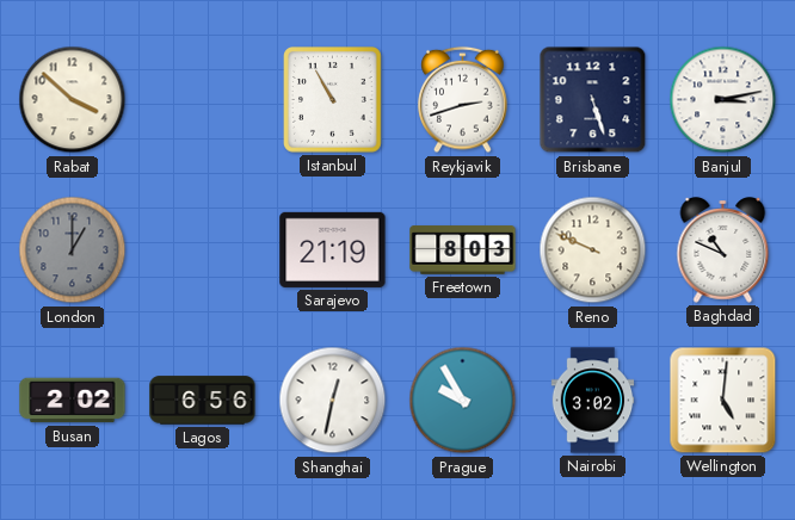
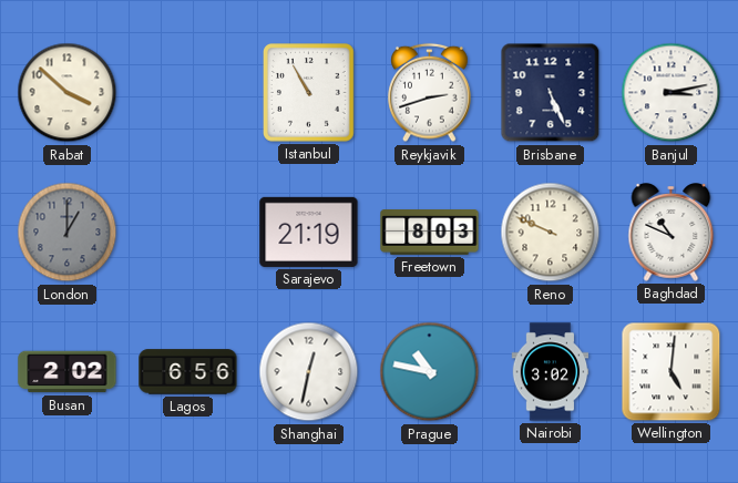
Brisbane: 5:27 -> 5:26 (551, 93)
Prague: 9:55 -> 10:47 (430, 372)
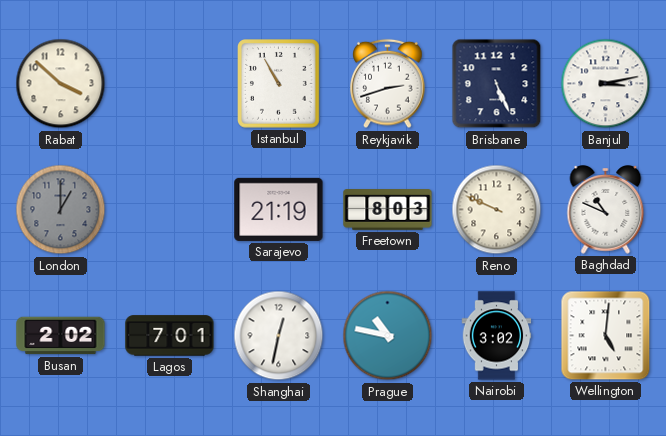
Lagos: 6:56 -> 7:01 (170, 336)
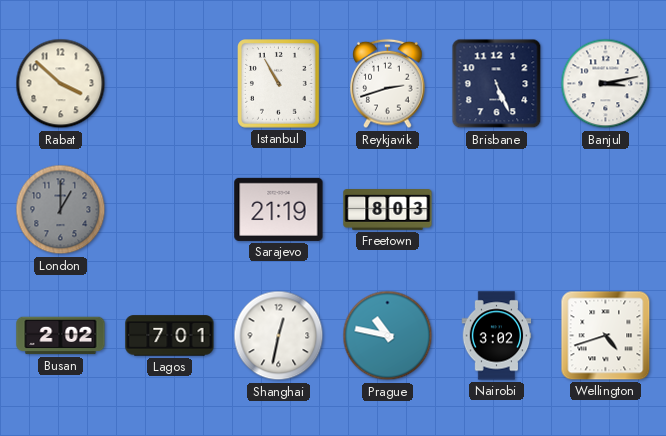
Reno: 9:49 -> none (497, 210)
Baghdad: 10:49 -> none (606, 210)
Wellington: 5:01 -> 4:42 (606, 336)
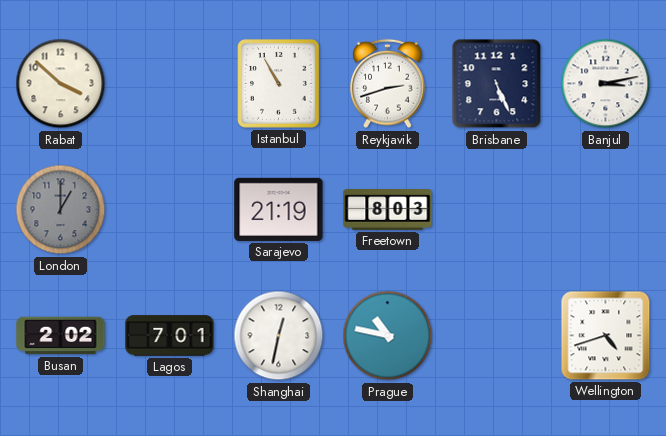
Nairobi: 3:02 -> none (497, 336)
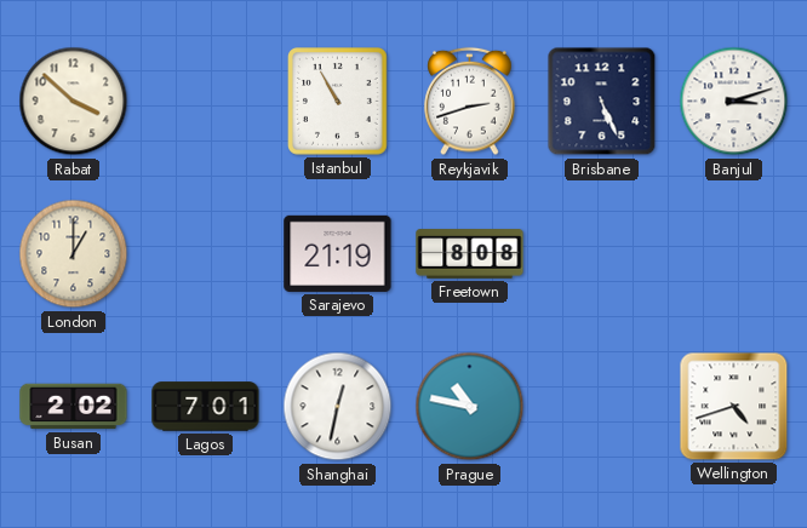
Banjul: 3:13 -> 3:12 (734, 102)
London dial: grey -> cream (74, 254)
Freetown: 8:03 -> 8:08 (470, 254)
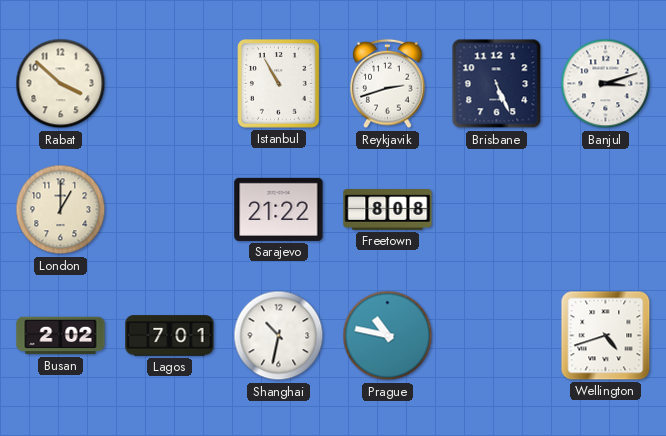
Sarajevo: 21:19 -> 21:22 (279, 209)
Shanghai: 12:32 -> 10:32 (279, 336)
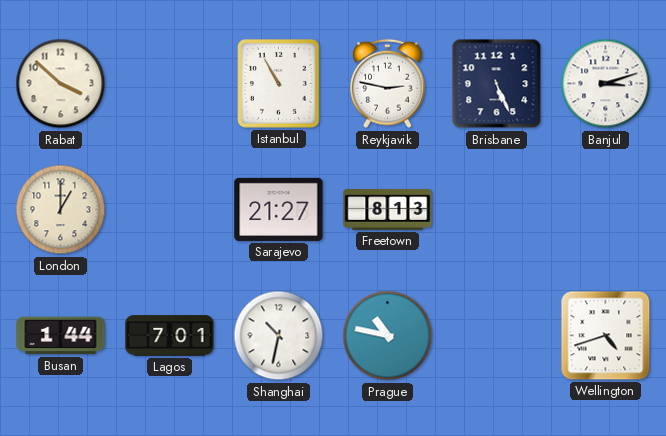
Reykjavik: 2:42 -> 2:47 (388, 84)
Sarajevo: 21:22 -> 21:27 (279, 209)
Freetown: 8:08 -> 8:13 (388, 210)
Busan: 2:02 -> 1:44 (61, 336)
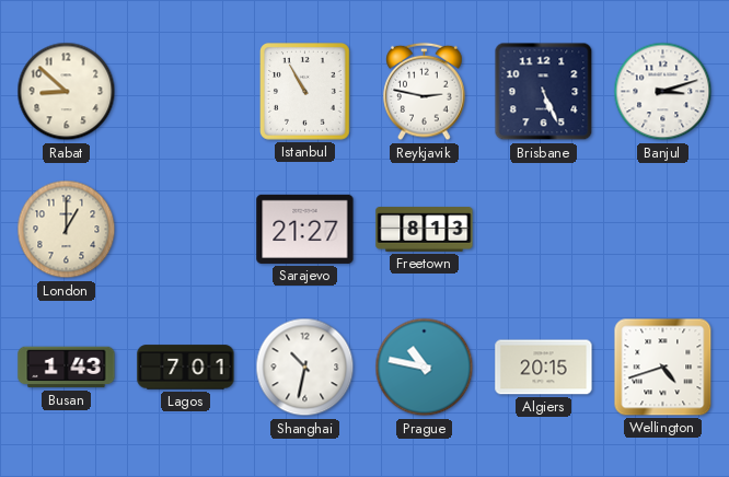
Rabat: 3:52 -> 8:52 (67, 92)
Busan: 1:44 -> 1:43 (67, 368)
Algiers: none -> 20:15 (544, 368)
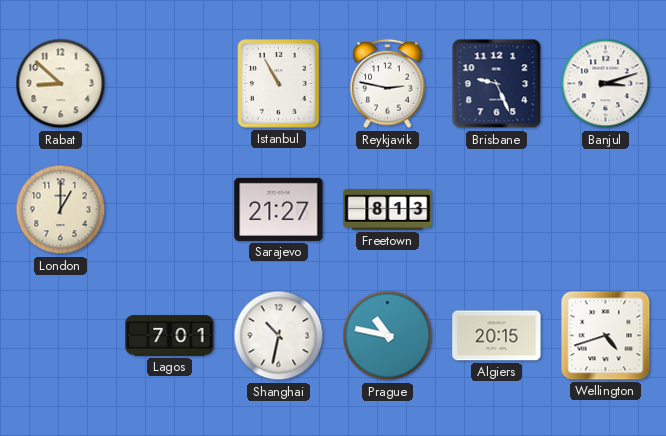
Brisbane: 5:26 -> 9:26 (497, 84)
Busan: 1:43 -> none (67, 368)
